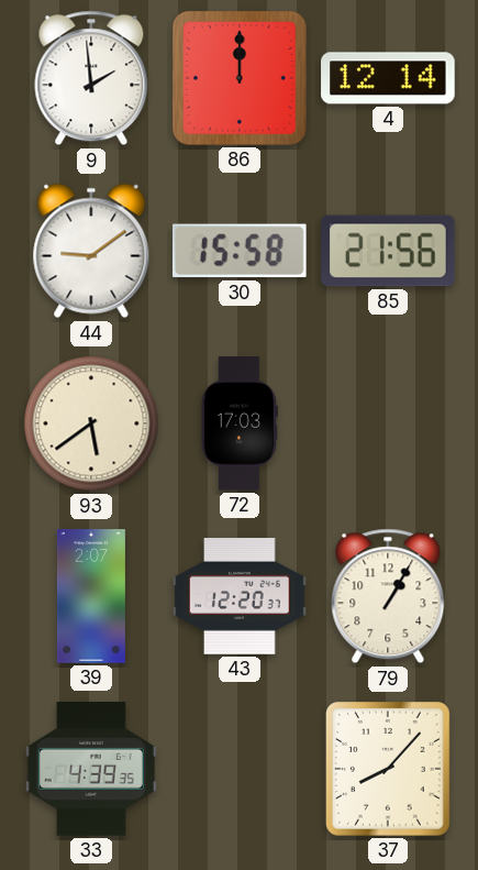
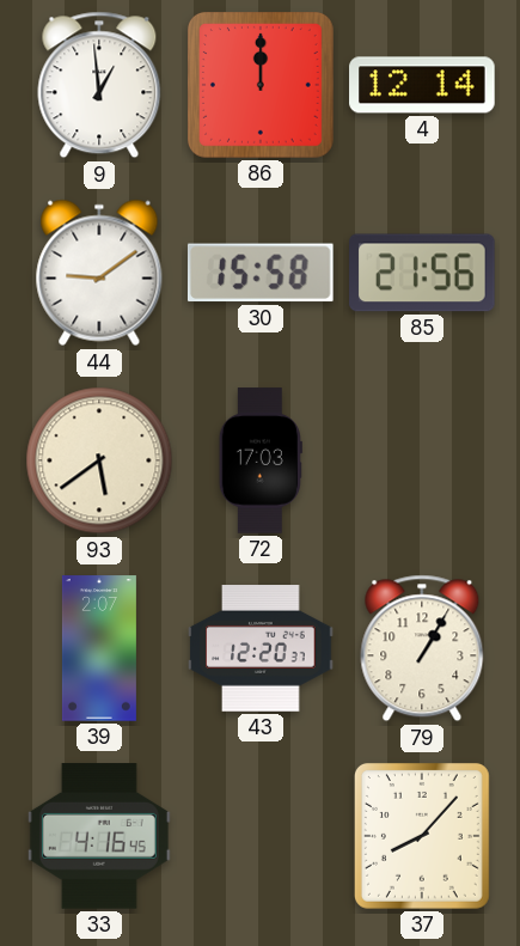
9: 1:59 -> 12:59 (99, 85)
33: 4:39 -> 4:16 (99, 836)
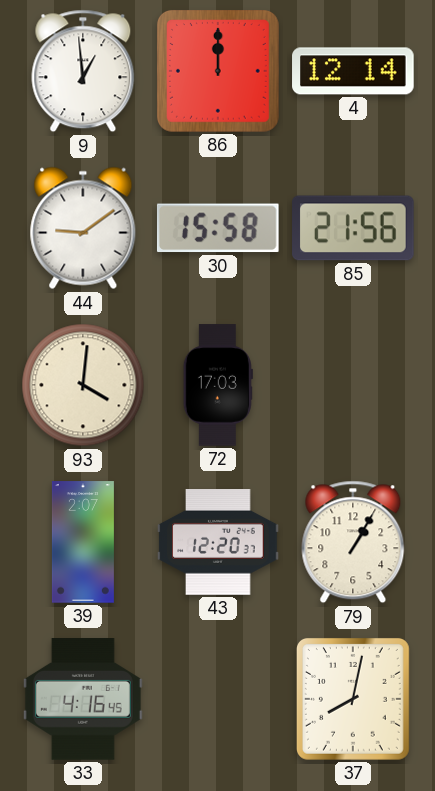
93: 5:39 -> 4:01 (83, 385)
37: 8:07 -> 8:02 (353, 699)
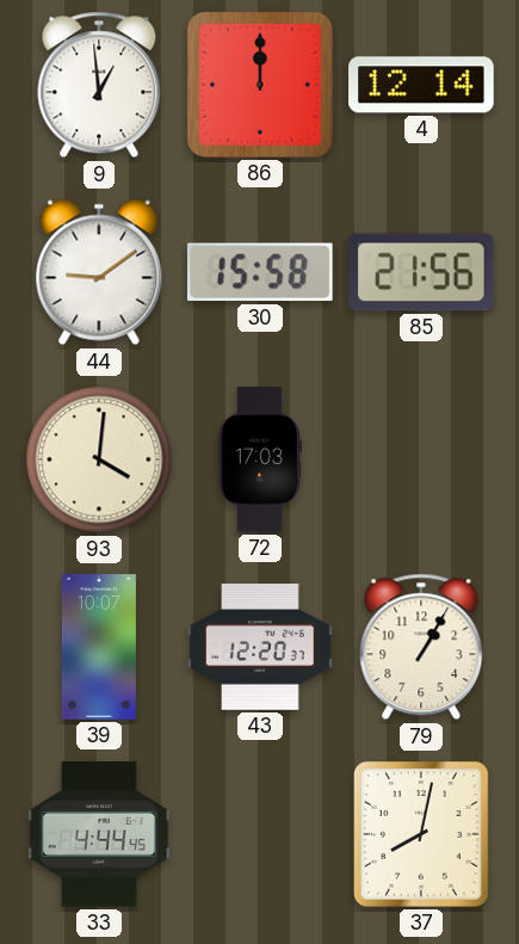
39: 2:07 -> 10:07 (99, 647)
33: 4:16 -> 4:44 (99, 834)
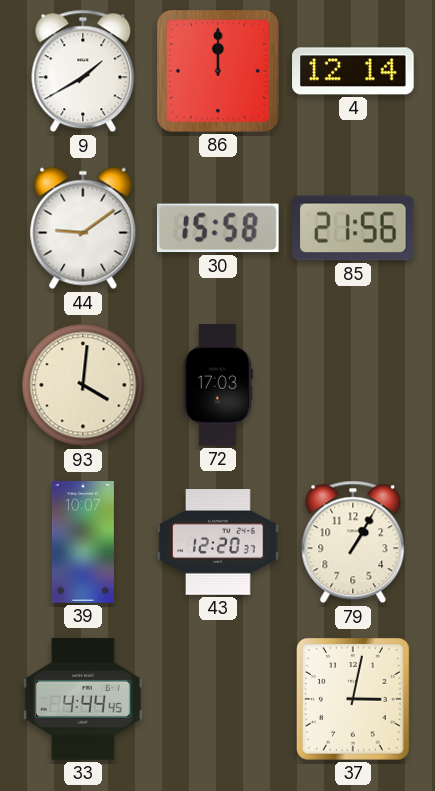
9: 12:59 -> 1:40 (83, 71)
37: 8:02 -> 3:02 (353, 699)
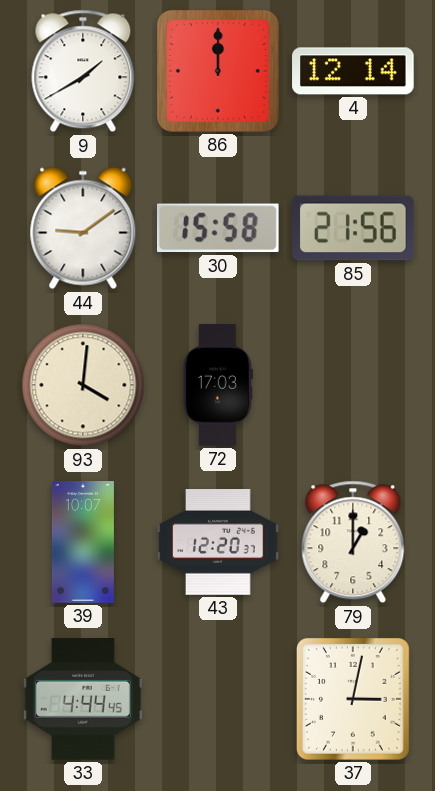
79: 1:05 -> 1:00 (353, 542)
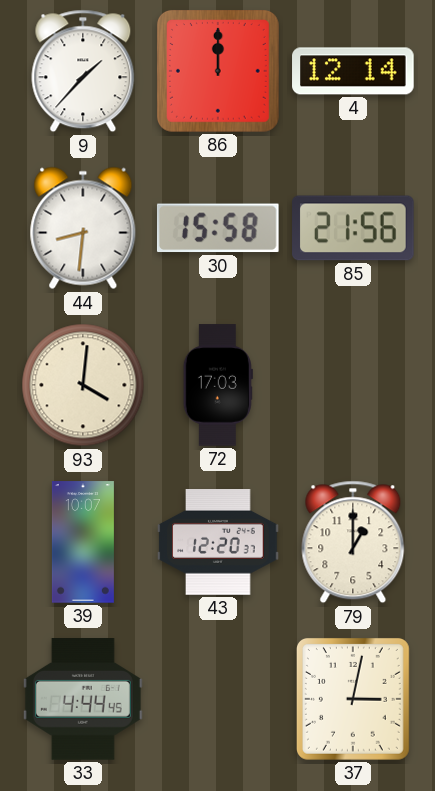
9: 1:40 -> 1:37 (83, 71)
44: 9:09 -> 8:31 (83, 228)
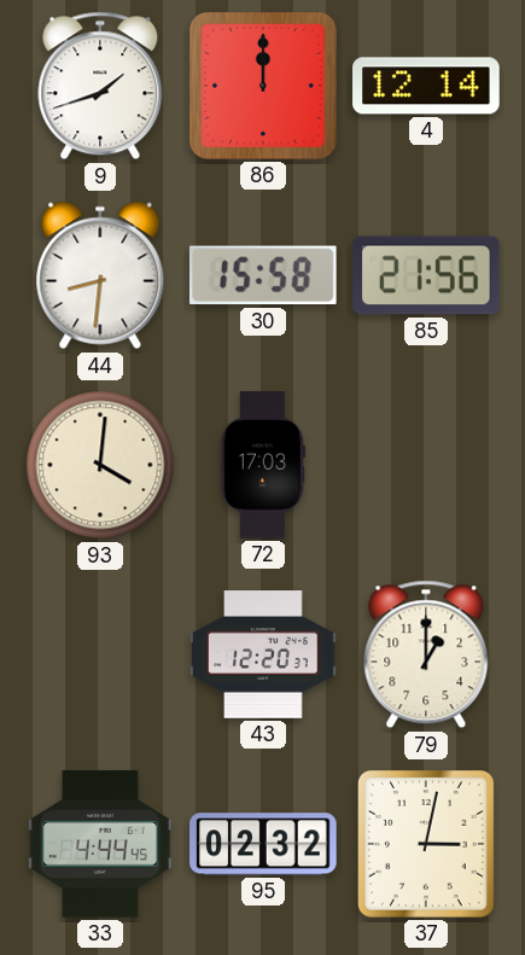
9: 1:37 -> 1:42 (100, 86)
39: 10:07 -> none (83, 542)
95: none -> 02:32 (263, 844)
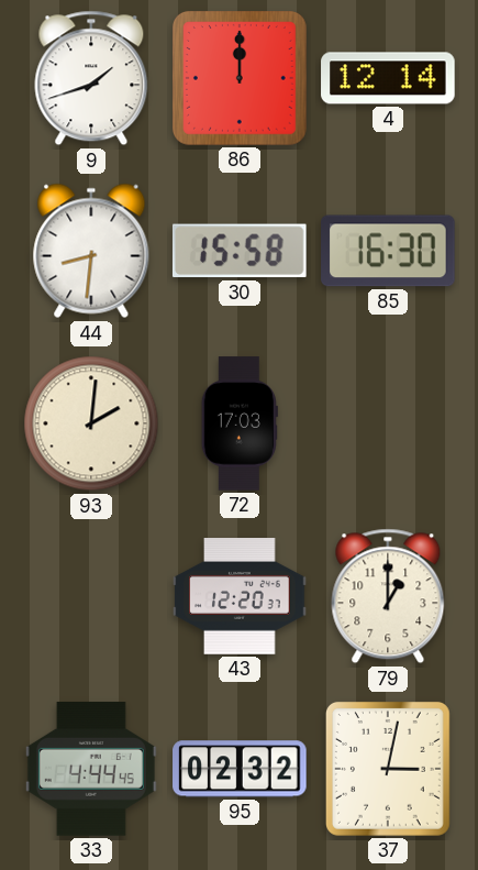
85: 21:56 -> 16:30 (388, 251)
93: 4:01 -> 2:01 (91, 423)
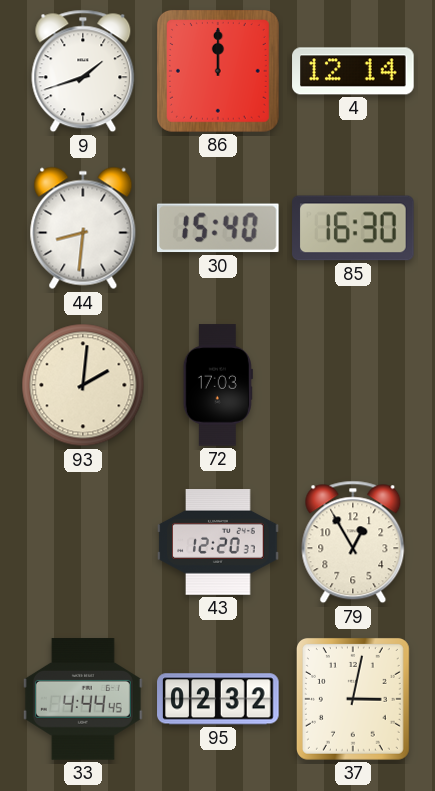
30: 15:58 -> 15:40 (218, 228)
79: 1:00 -> 12:55 (353, 542)
